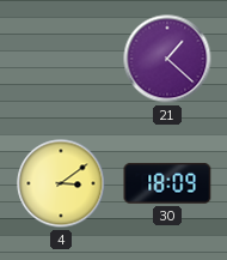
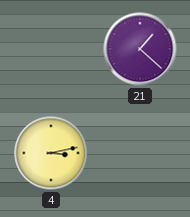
4: 3:09 -> 3:13 (51, 153)
30: 18:09 -> none (167, 183)
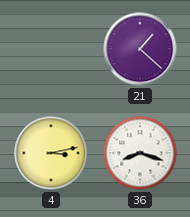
36: none -> 8:18 (140, 153)
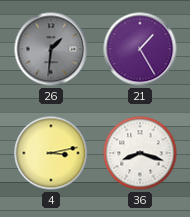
26: none -> 1:31 (51, 49)
21: 1:22 -> 1:25 (140, 49)
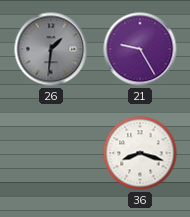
21: 1:25 -> 9:25 (140, 49)
4: 3:13 -> none (51, 153)
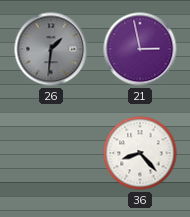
21: 9:25 -> 2:58 (140, 49)
36: 8:18 -> 8:23 (140, 153)
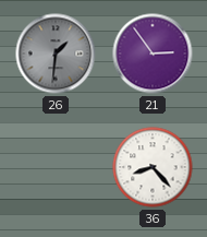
21: 2:58 -> 2:54 (153, 54)
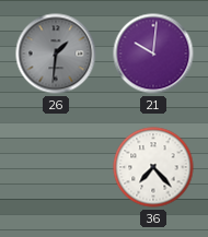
21: 2:54 -> 10:01 (153, 54)
36: 8:23 -> 7:23 (153, 167)
